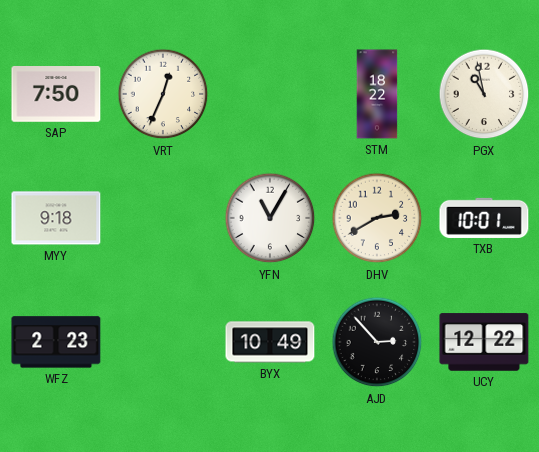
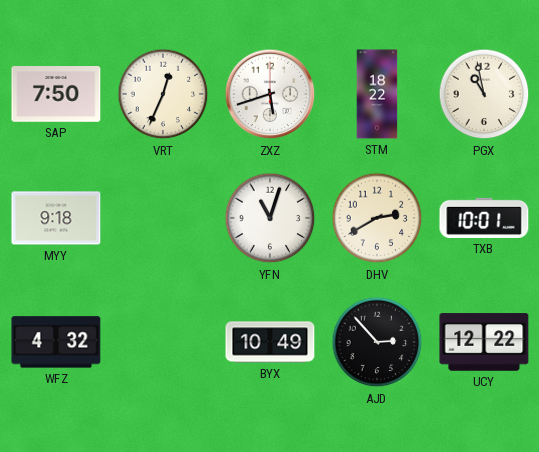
ZXZ: none -> 5:42 (270, 94)
YFN: 11:05 -> 11:03 (270, 218)
WFZ: 2:23 -> 4:32 (56, 342)
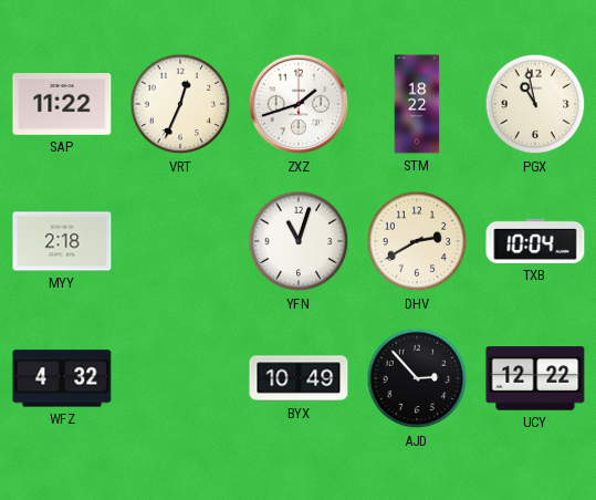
SAP: 7:50 -> 11:22 (62, 105)
ZXZ: 5:42 -> 1:42 (299, 104)
MYY: 9:18 -> 2:18 (62, 241)
TXB: 10:01 -> 10:04 (535, 241)
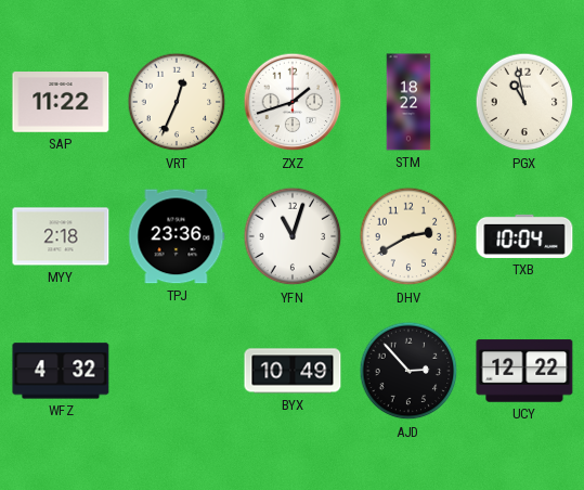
TPJ: none -> 23:36 (177, 236)
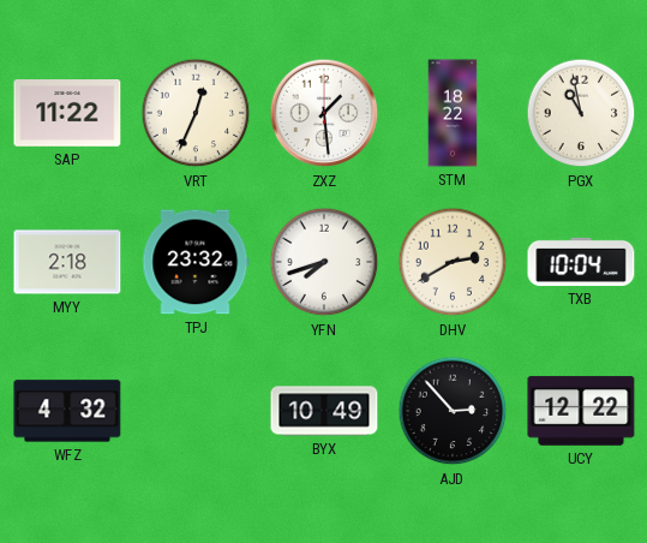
ZXZ: 1:42 -> 1:29 (324, 113)
TPJ: 23:36 -> 23:32 (196, 262)
YFN: 11:03 -> 7:42 (324, 262)
